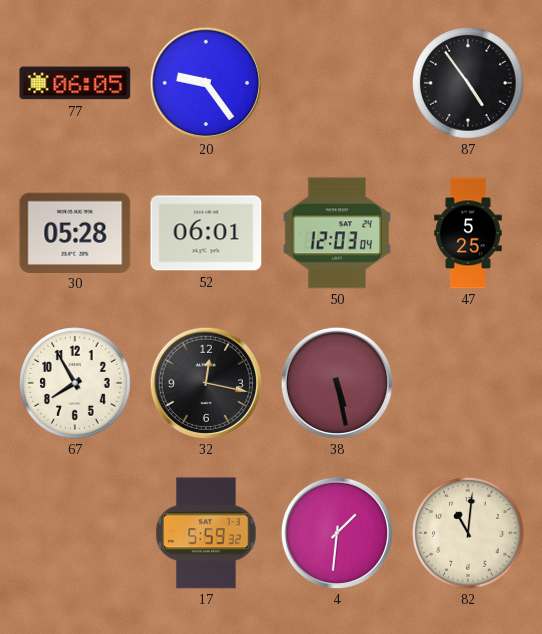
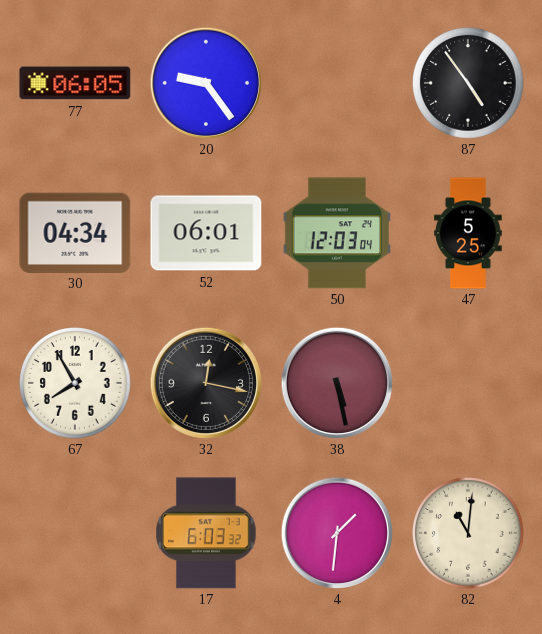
30: 05:28 -> 04:34 (75, 232)
17: 5:59 -> 6:03 (206, 533)
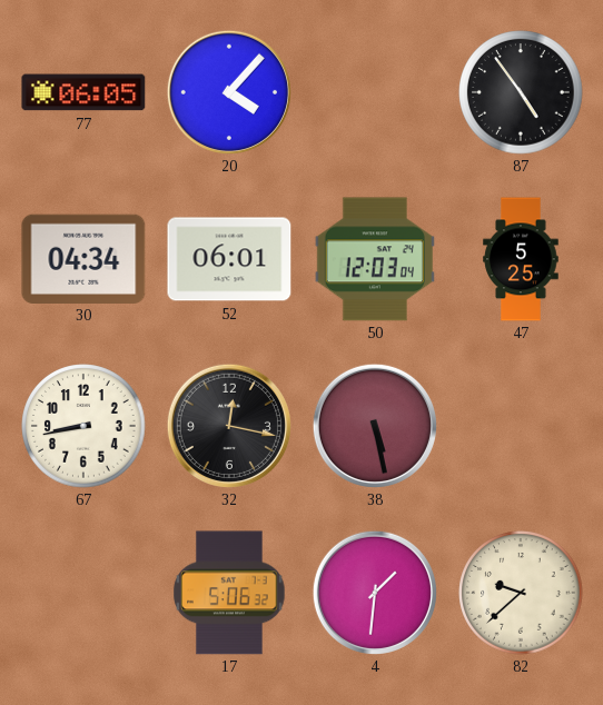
20: 9:24 -> 4:07 (229, 92)
67: 7:55 -> 8:43 (83, 426)
17: 6:03 -> 5:06 (229, 593)
82: 11:01 -> 9:38 (521, 593)
